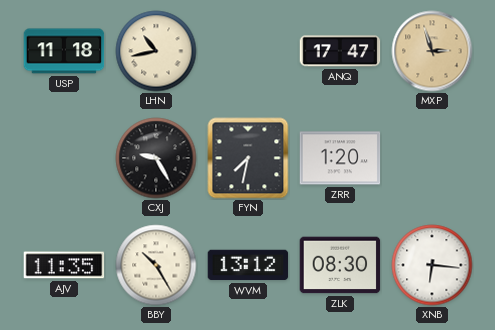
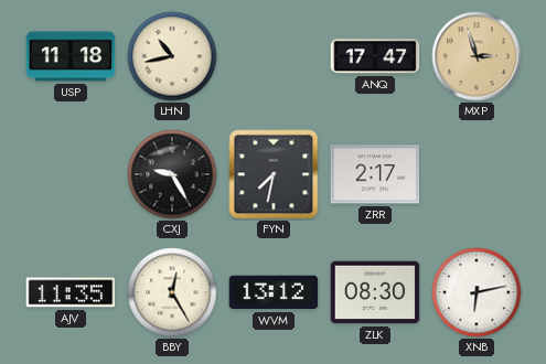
ZRR: 1:20 -> 2:17 (375, 174)
BBY: 10:25 -> 12:25 (172, 292)
XNB: 6:16 -> 6:13 (477, 292)
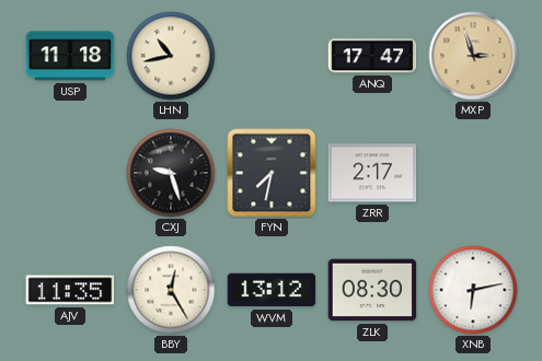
CXJ: 9:25 -> 9:27 (171, 173)
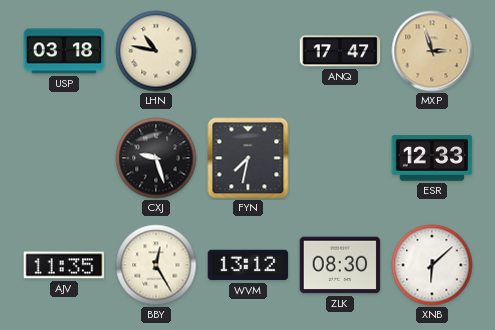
USP: 11:18 -> 03:18 (64, 51)
LHN: 10:43 -> 10:47 (156, 51)
ZRR: 2:17 -> none (372, 173)
ESR: none -> 12:33 (432, 158)
XNB: 6:13 -> 6:08 (432, 265)
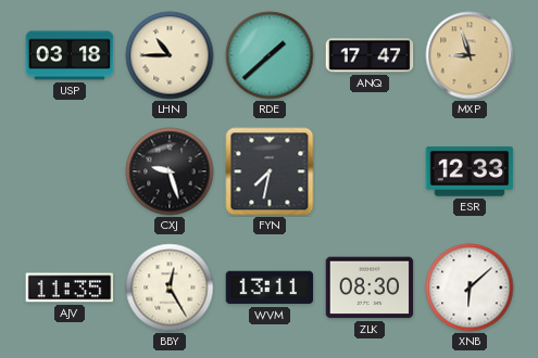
LHN: 10:47 -> 10:45 (170, 55)
RDE: none -> 1:38 (270, 55)
MXP: 2:57 -> 8:57 (470, 55)
WVM: 13:12 -> 13:11 (270, 287)
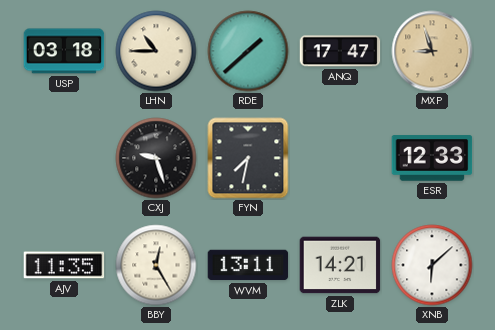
ZLK: 08:30 -> 14:21 (340, 265)
